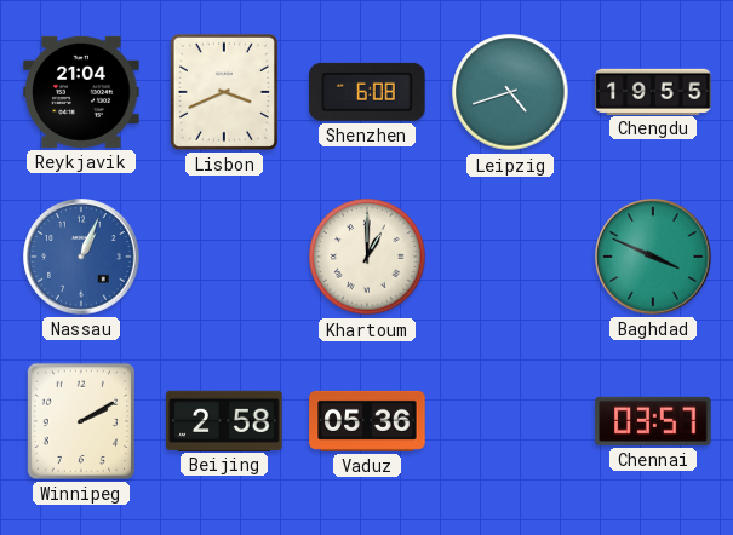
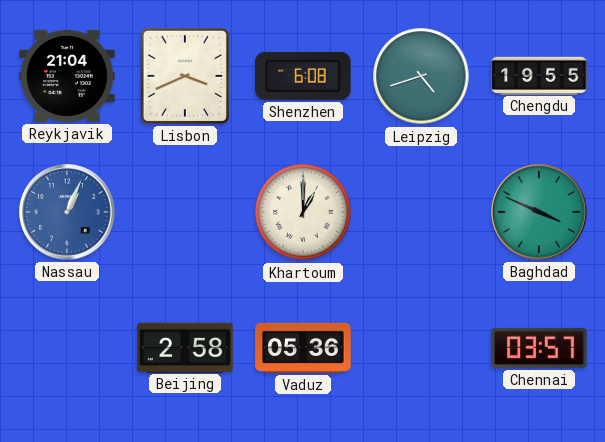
Winnipeg: 2:10 -> none (81, 421)
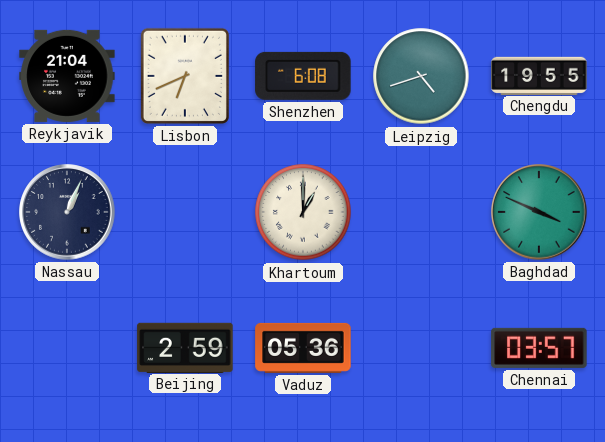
Lisbon: 3:41 -> 6:41 (185, 76)
Nassau dial: blue -> navy (67, 212)
Beijing: 2:58 -> 2:59 (185, 347)
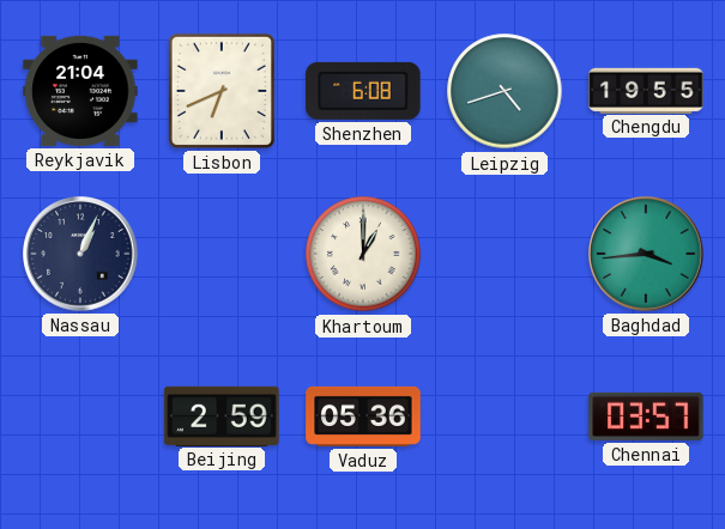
Baghdad: 3:49 -> 3:44 (646, 254)
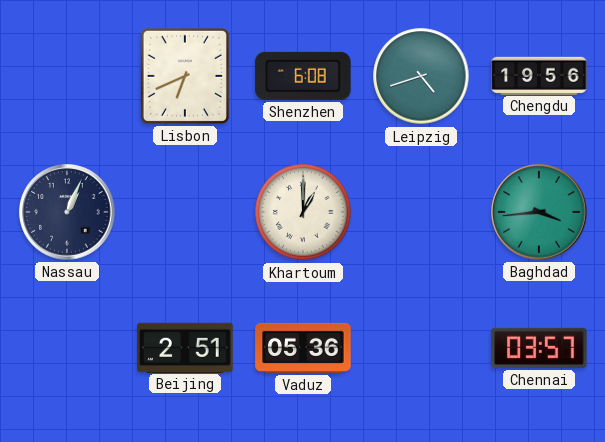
Reykjavik: 21:04 -> none (80, 91)
Chengdu: 19:55 -> 19:56 (539, 75)
Beijing: 2:59 -> 2:51 (185, 347)
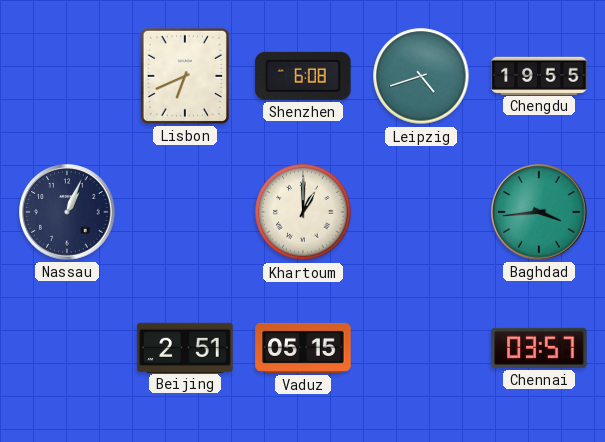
Chengdu: 19:56 -> 19:55 (539, 75)
Vaduz: 05:36 -> 05:15 (303, 348)
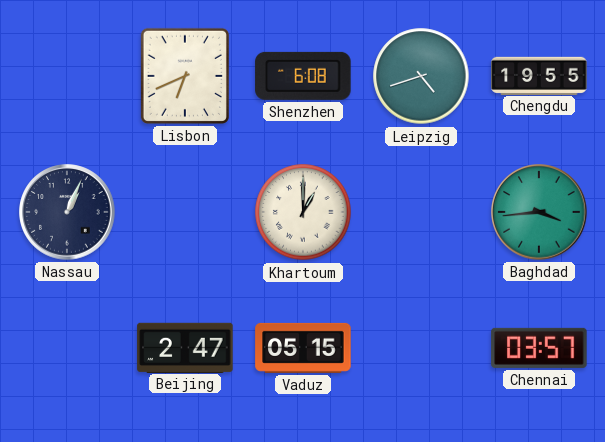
Beijing: 2:51 -> 2:47 (185, 347)
